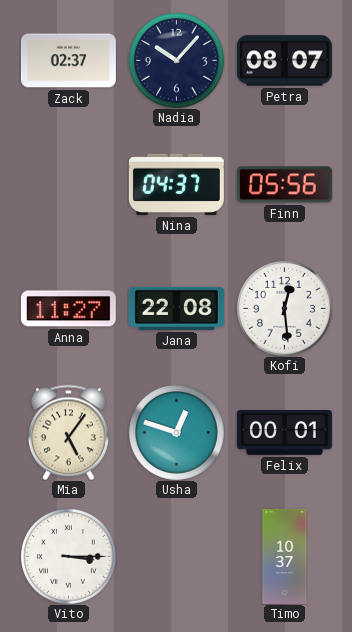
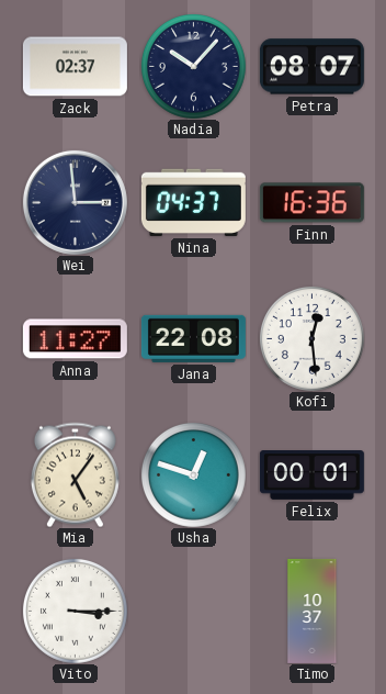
Wei: none -> 2:59 (75, 202)
Finn: 05:56 -> 16:36 (311, 203)
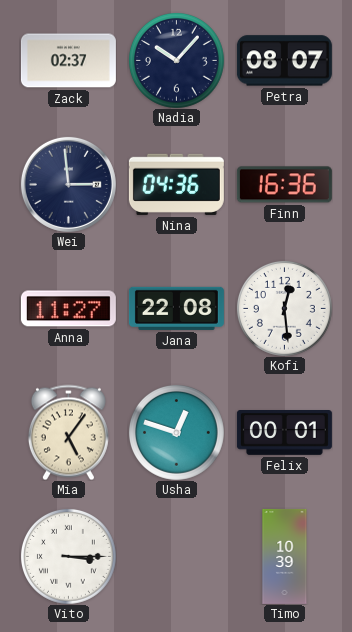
Nina: 04:37 -> 04:36 (176, 184)
Timo: 10:37 -> 10:39 (285, 556)
